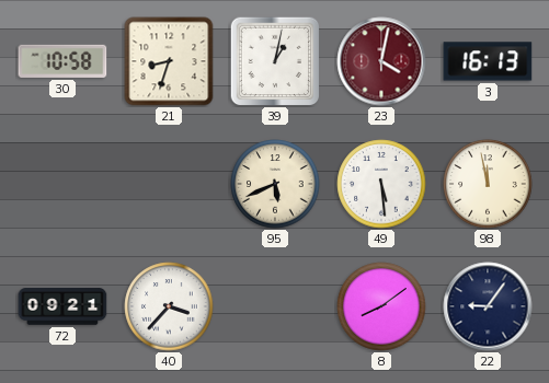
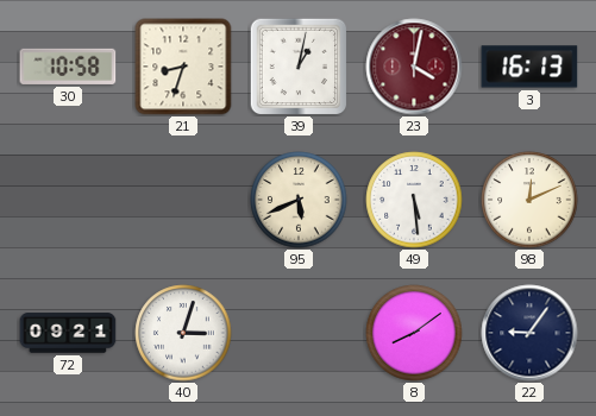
98: 11:58 -> 12:11 (529, 200)
40: 3:37 -> 3:03 (183, 333)
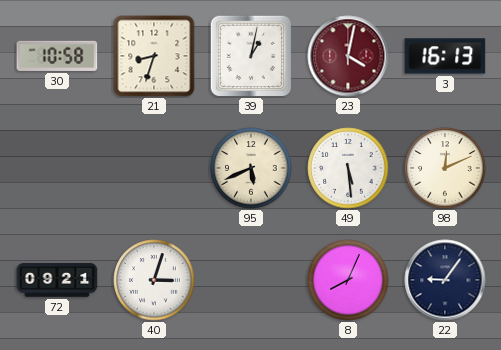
8: 8:09 -> 8:04 (348, 280)
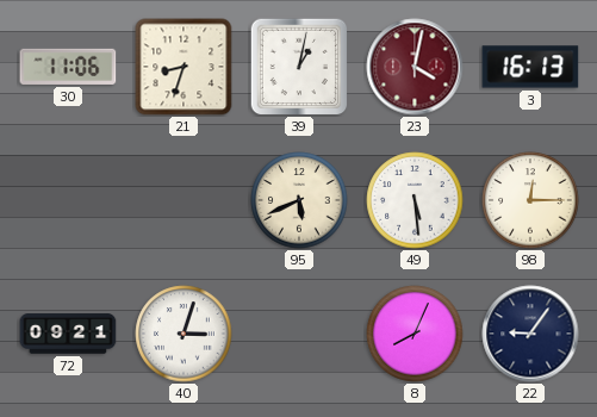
30: 10:58 -> 11:06 (68, 67)
98: 12:11 -> 12:15 (530, 200)
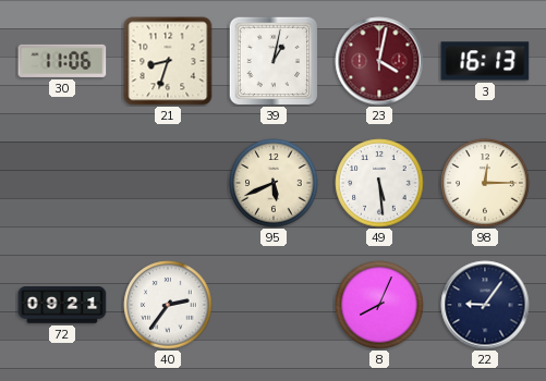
40: 3:03 -> 2:36 (168, 305)
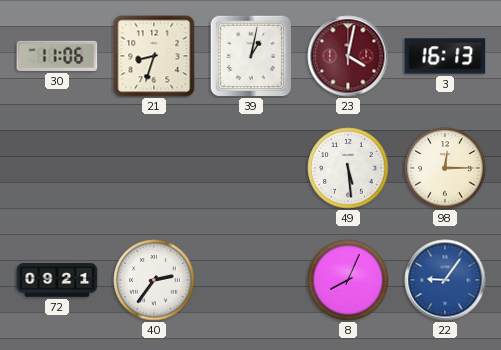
95: 5:41 -> none (274, 183)
22 dial: navy -> blue (445, 280)
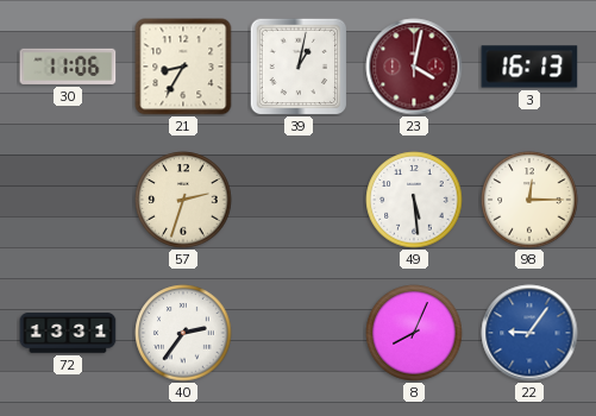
21: 8:33 -> 8:35 (183, 67)
57: none -> 2:33 (183, 200)
72: 09:21 -> 13:31 (68, 333)
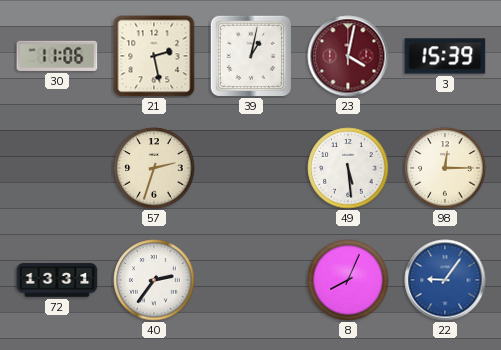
21: 8:35 -> 2:28 (154, 56)
3: 16:13 -> 15:39 (445, 56)
